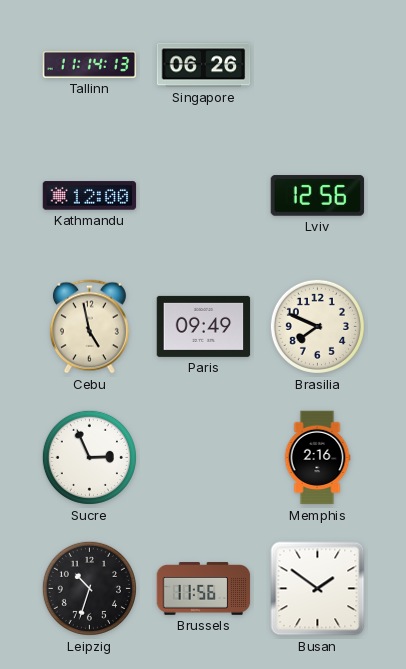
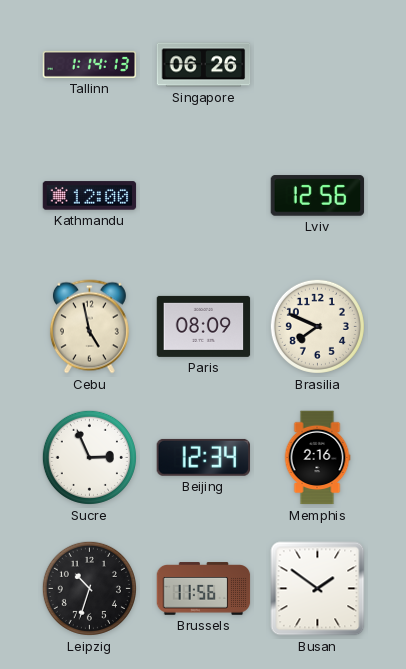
Tallinn: 11:14 -> 1:14 (90, 64)
Paris: 09:49 -> 08:09 (204, 326)
Beijing: none -> 12:34 (203, 457)
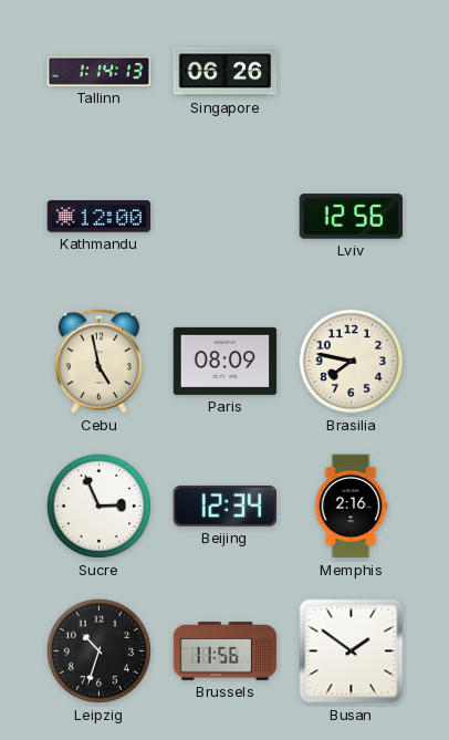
Brasilia: 7:49 -> 7:47 (351, 361)
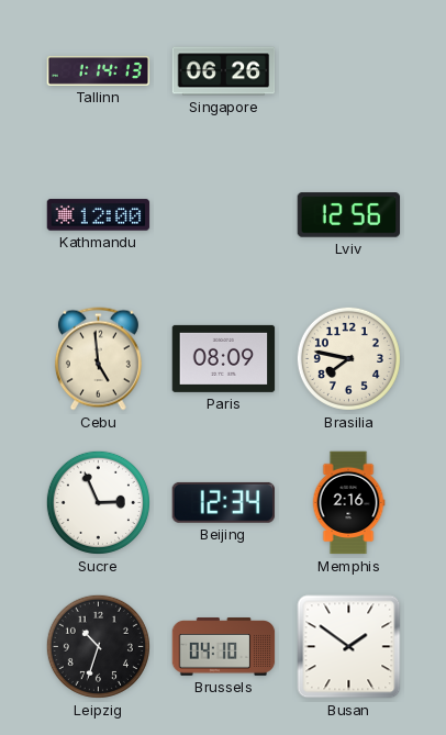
Cebu: 4:58 -> 4:59 (98, 359)
Brussels: 11:56 -> 04:10 (224, 647)
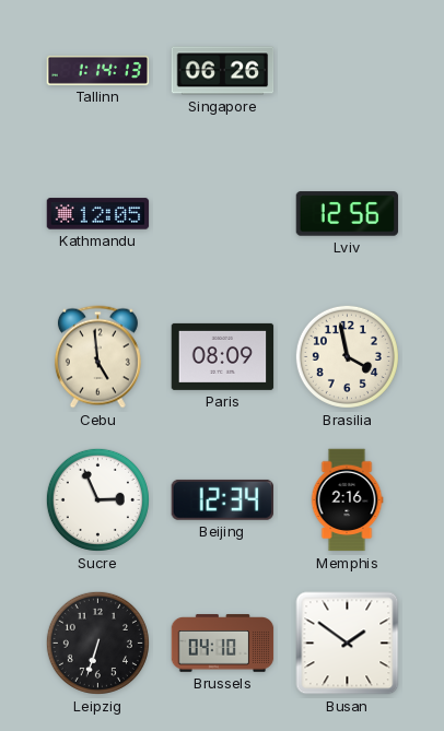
Kathmandu: 12:00 -> 12:05 (98, 214)
Brasilia: 7:47 -> 3:58 (347, 356)
Leipzig: 10:33 -> 6:33 (97, 642)
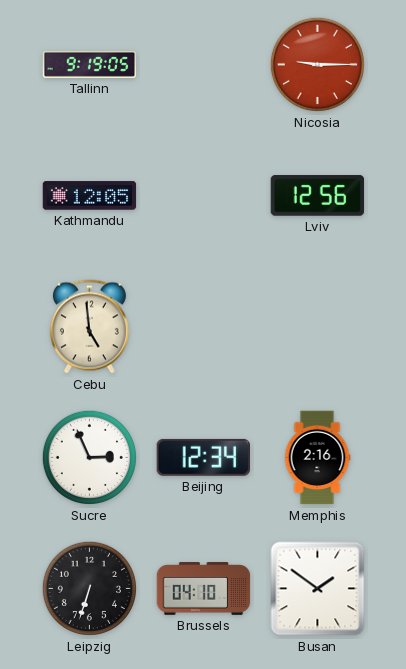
Tallinn: 1:14 -> 9:19 (90, 64)
Singapore: 06:26 -> none (223, 71)
Nicosia: none -> 9:15 (317, 64)
Paris: 08:09 -> none (223, 356)
Brasilia: 3:58 -> none (347, 356)
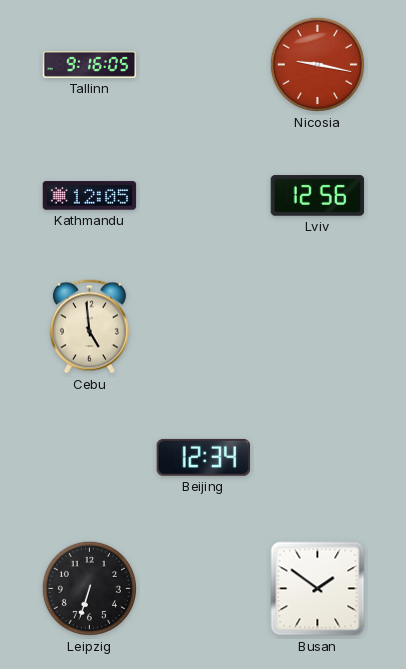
Tallinn: 9:19 -> 9:16 (90, 64)
Nicosia: 9:15 -> 9:17 (317, 64)
Sucre: 2:56 -> none (89, 457)
Memphis: 2:16 -> none (317, 458)
Brussels: 04:10 -> none (204, 589)
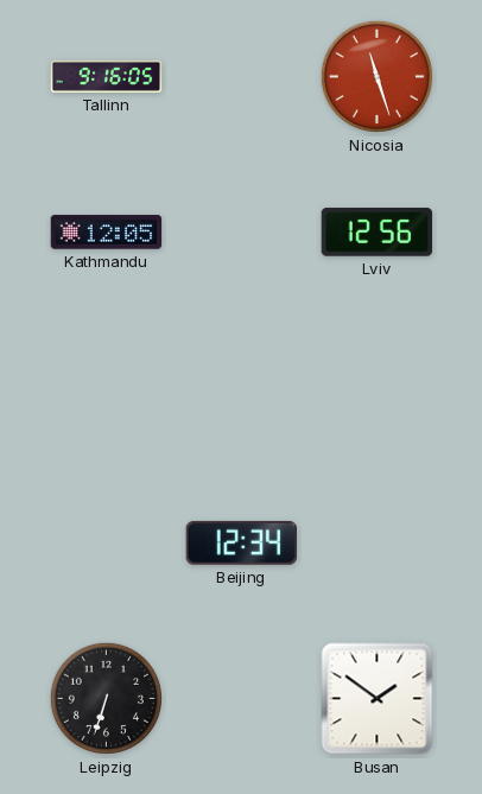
Nicosia: 9:17 -> 11:27 (376, 76)
Cebu: 4:59 -> none (89, 327)
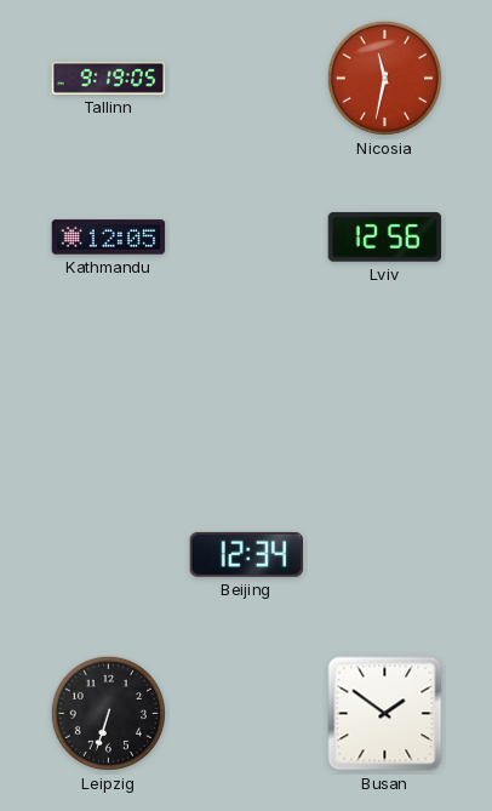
Tallinn: 9:16 -> 9:19 (109, 78)
Nicosia: 11:27 -> 11:32 (384, 78)
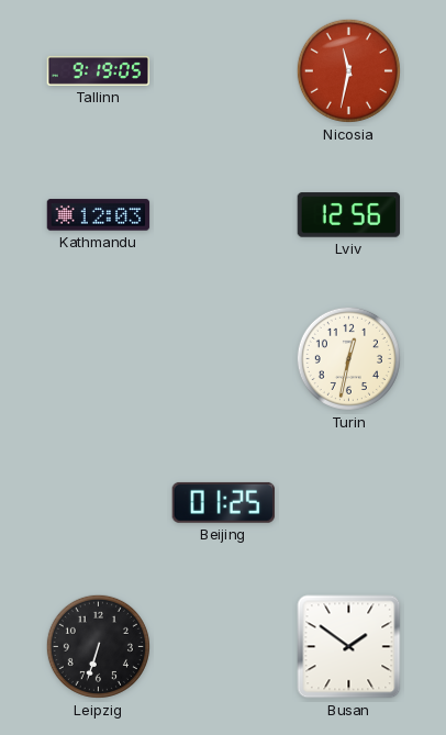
Kathmandu: 12:05 -> 12:03 (99, 215)
Turin: none -> 12:32 (348, 358)
Beijing: 12:34 -> 01:25 (223, 502)
